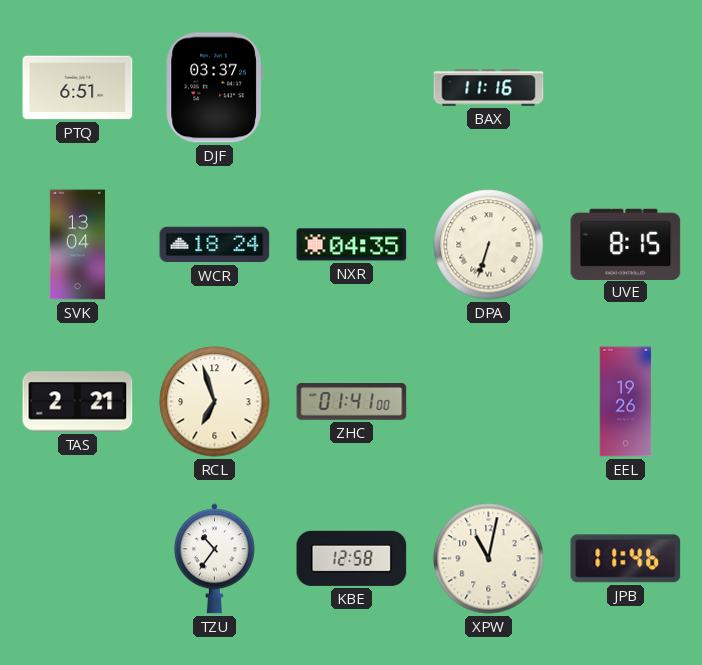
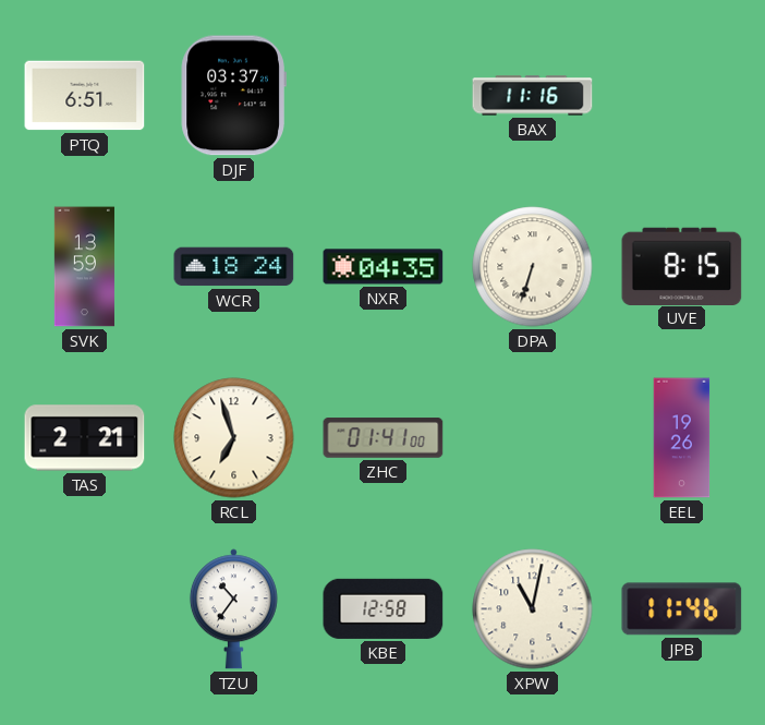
SVK: 13:04 -> 13:59 (84, 267)
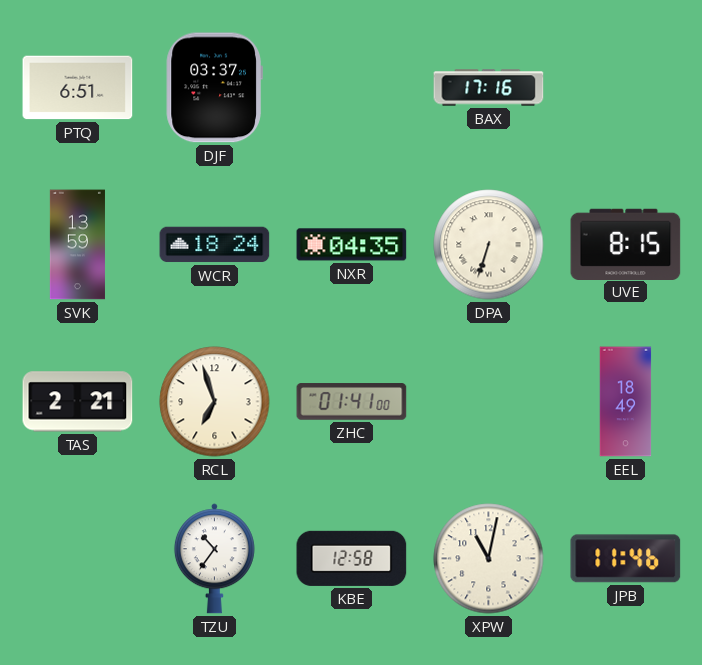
BAX: 11:16 -> 17:16 (489, 88)
EEL: 19:26 -> 18:49 (626, 402)
